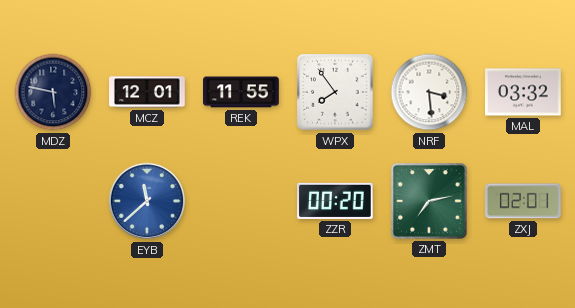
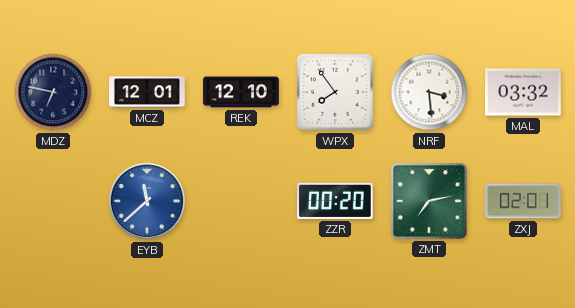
MDZ: 5:47 -> 6:47 (53, 92)
REK: 11:55 -> 12:10 (241, 92)
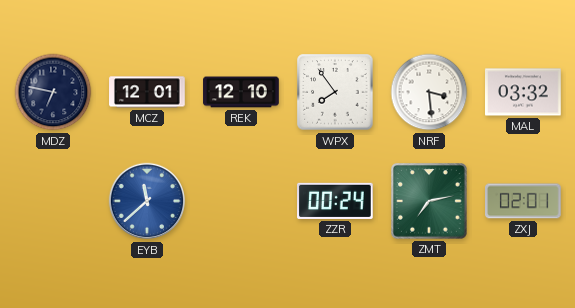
ZZR: 00:20 -> 00:24 (336, 201)
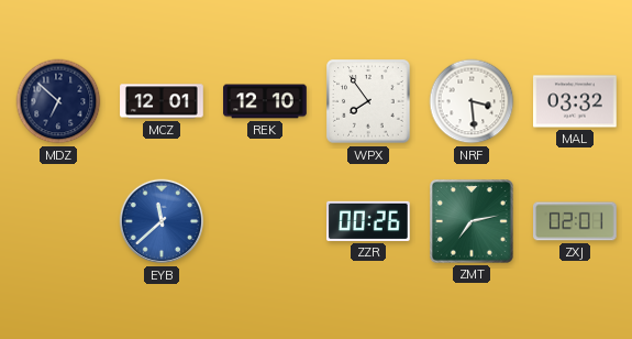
MDZ: 6:47 -> 6:52 (58, 101)
ZZR: 00:24 -> 00:26 (369, 221)
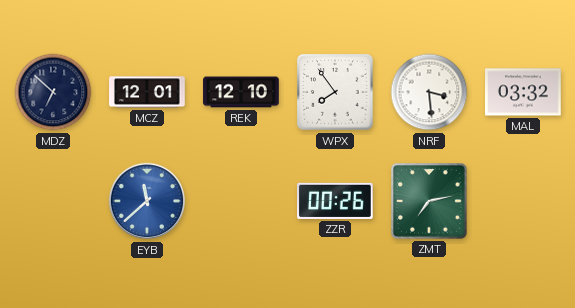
ZXJ: 02:01 -> none (576, 221)
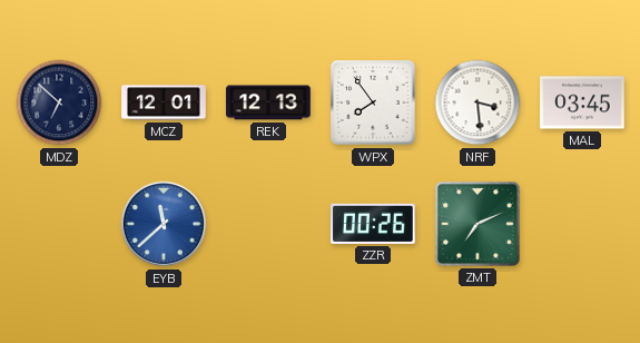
REK: 12:10 -> 12:13 (268, 102)
MAL: 03:32 -> 03:45 (583, 102)
ZMT: 7:13 -> 7:11 (479, 225)
